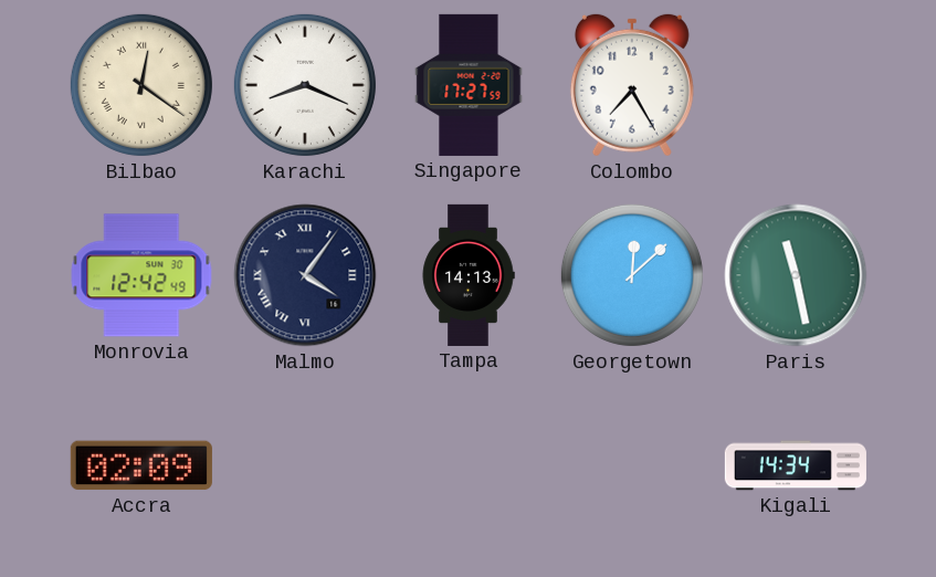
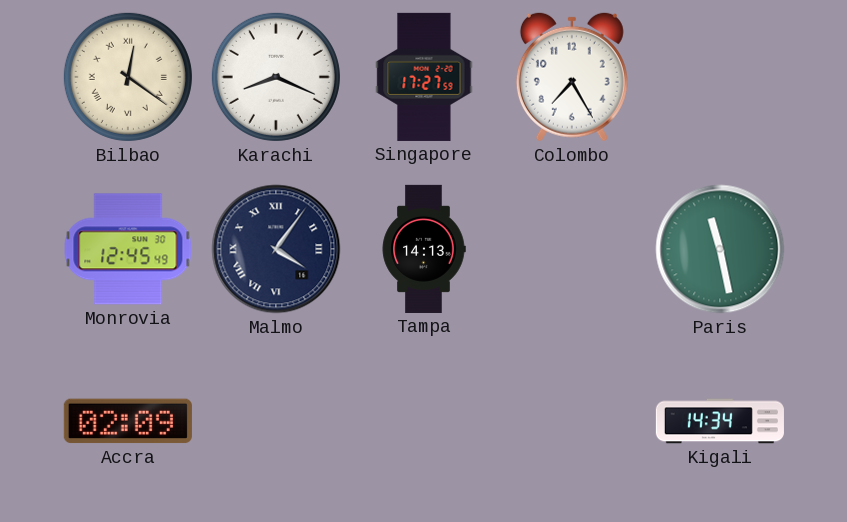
Monrovia: 12:42 -> 12:45 (128, 249)
Georgetown: 12:08 -> none (632, 275)
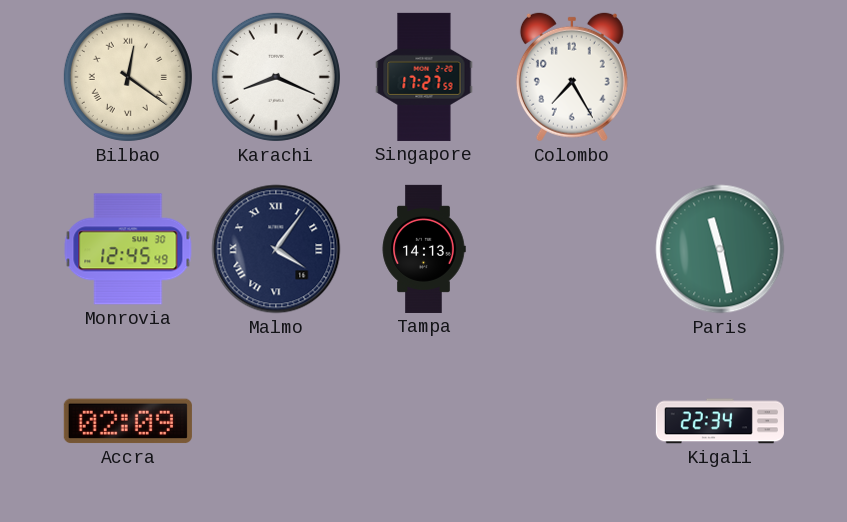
Kigali: 14:34 -> 22:34 (720, 421)
